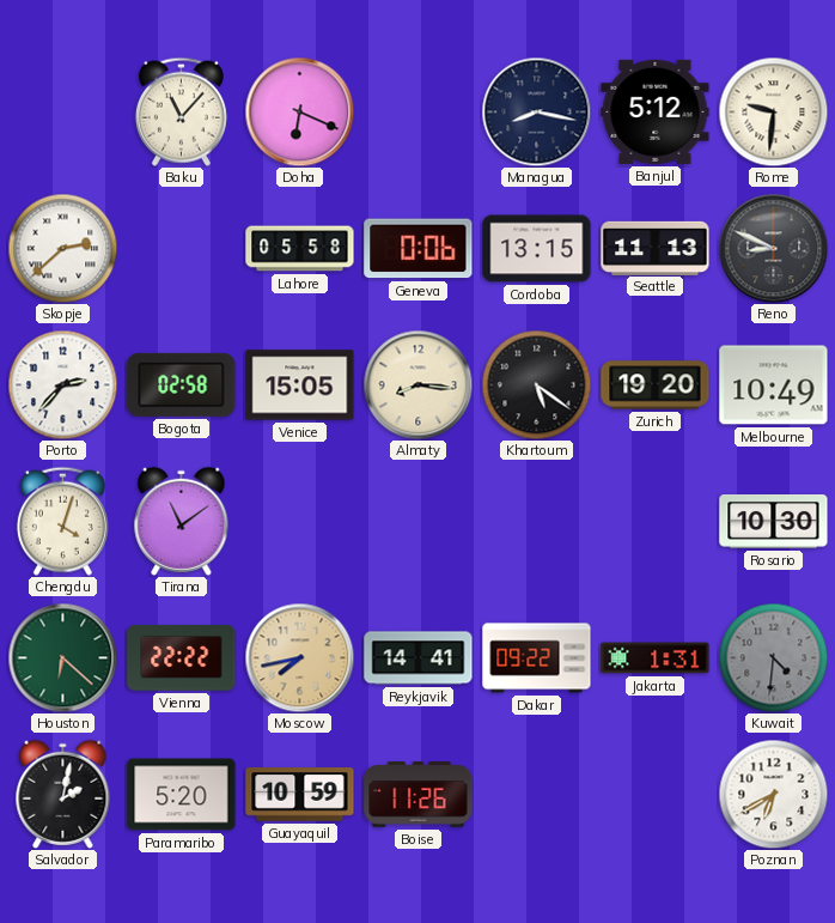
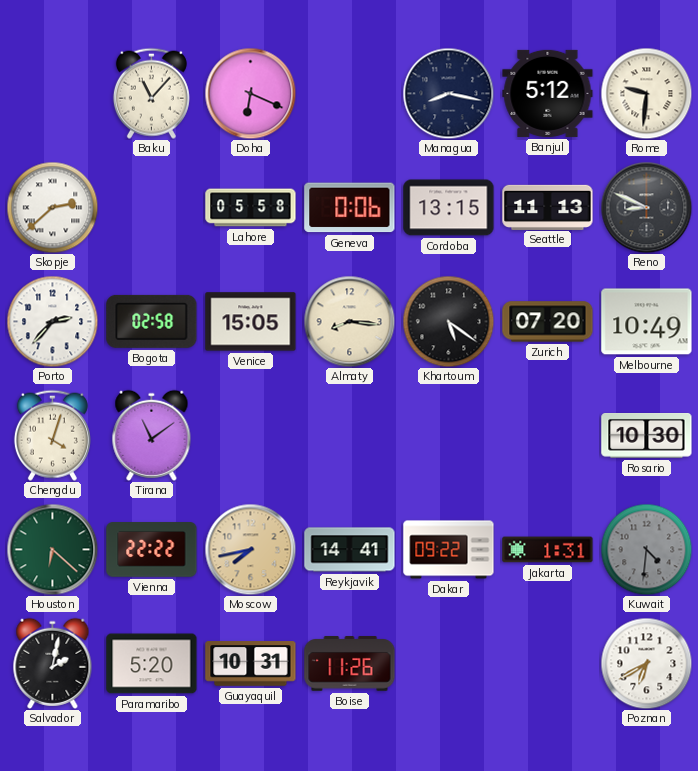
Zurich: 19:20 -> 07:20 (548, 322)
Guayaquil: 10:59 -> 10:31 (251, 664)
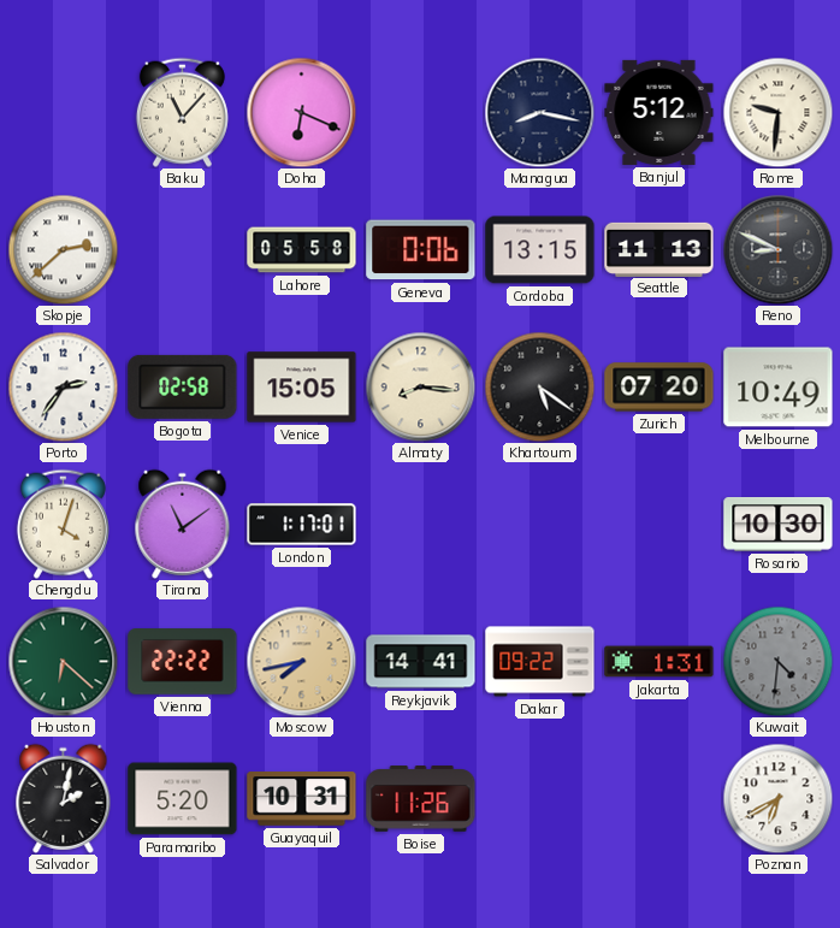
Porto: 2:37 -> 2:36 (63, 386)
London: none -> 1:17 (302, 525)
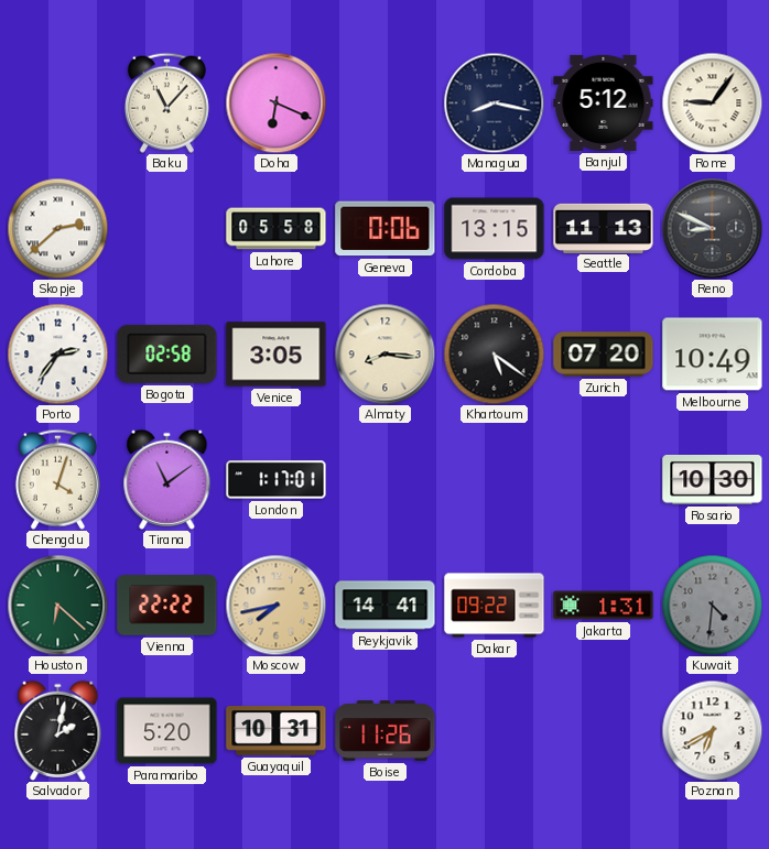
Rome: 9:31 -> 9:06 (712, 102)
Venice: 15:05 -> 3:05 (277, 355)
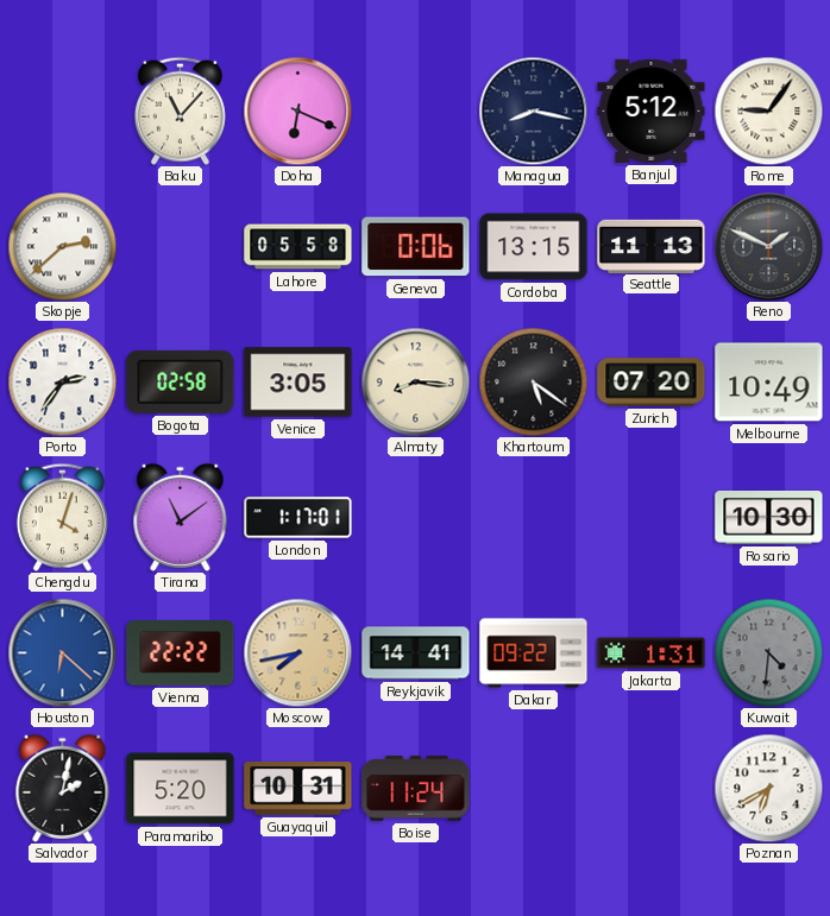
Reno: 8:49 -> 1:49 (768, 246)
Houston dial: green -> blue (62, 652)
Boise: 11:26 -> 11:24 (416, 789)
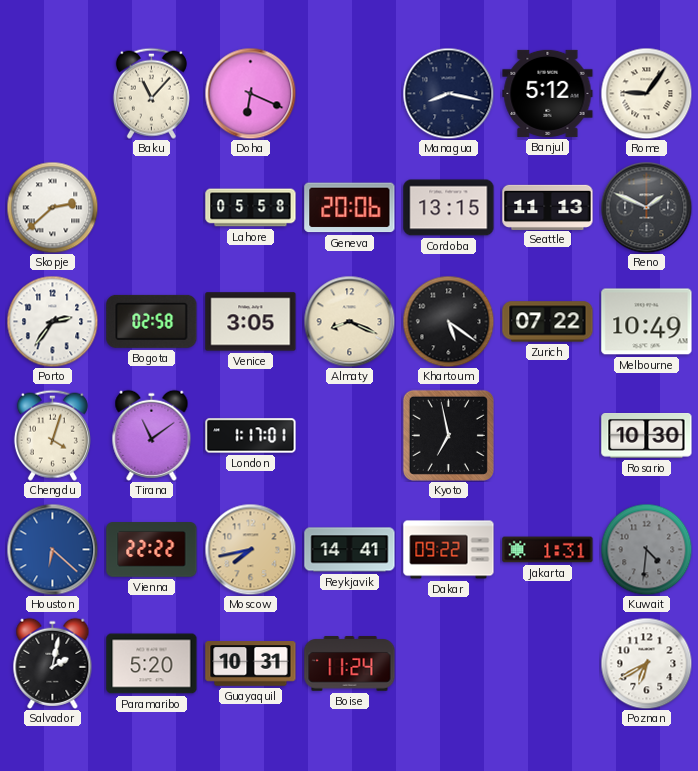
Geneva: 0:06 -> 20:06 (350, 208)
Almaty: 8:16 -> 8:19 (349, 321)
Zurich: 07:20 -> 07:22 (548, 322)
Kyoto: none -> 6:58 (448, 435)
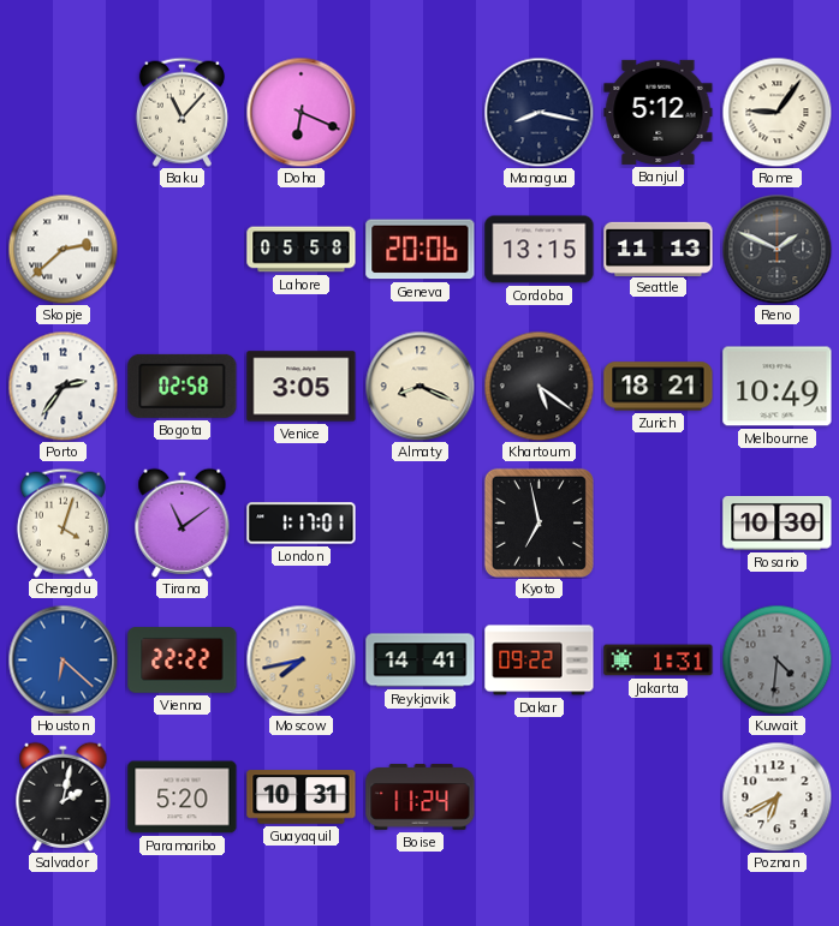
Zurich: 07:22 -> 18:21 (659, 387)
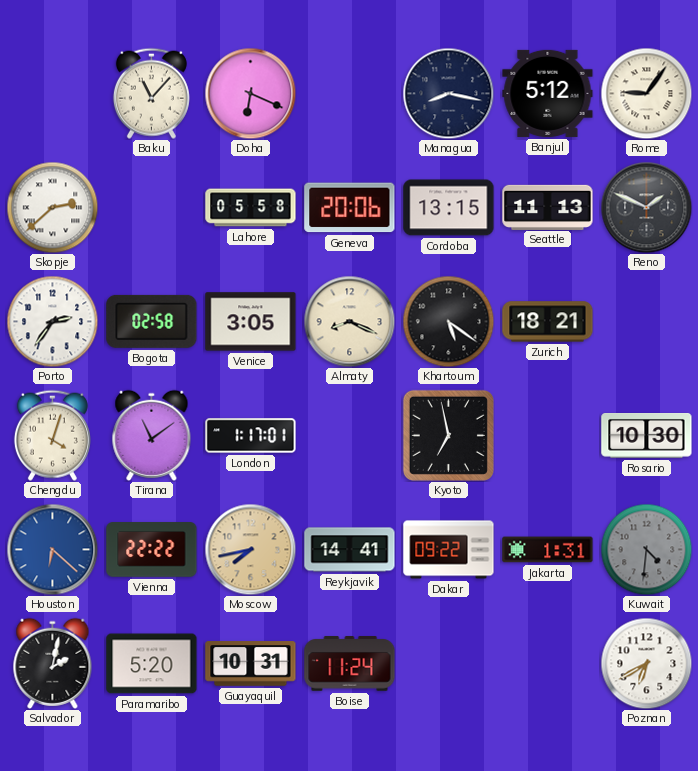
Melbourne: 10:49 -> none (778, 387)
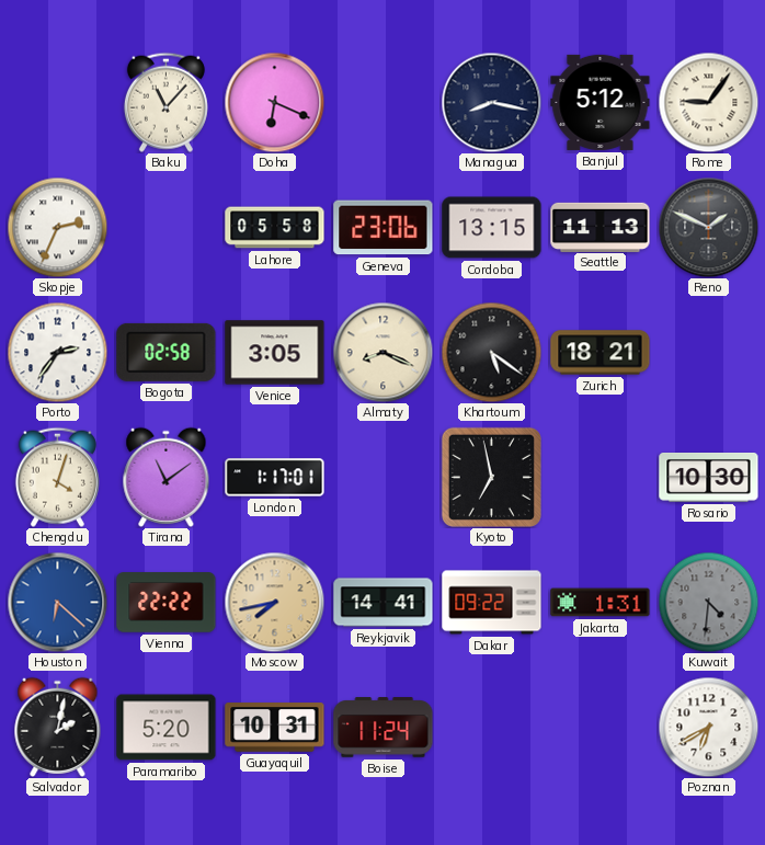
Skopje: 2:38 -> 2:34 (57, 227)
Geneva: 20:06 -> 23:06 (384, 228)
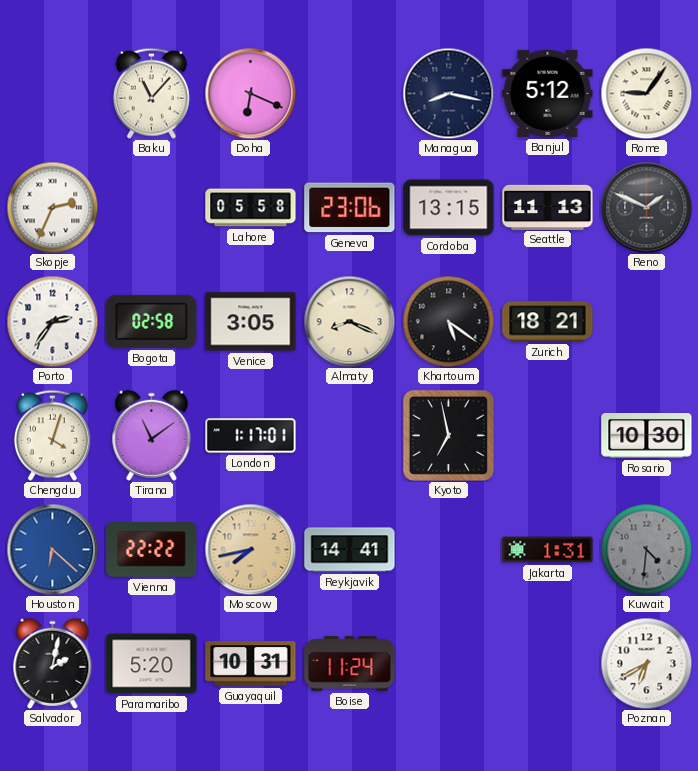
Dakar: 09:22 -> none (492, 603)
